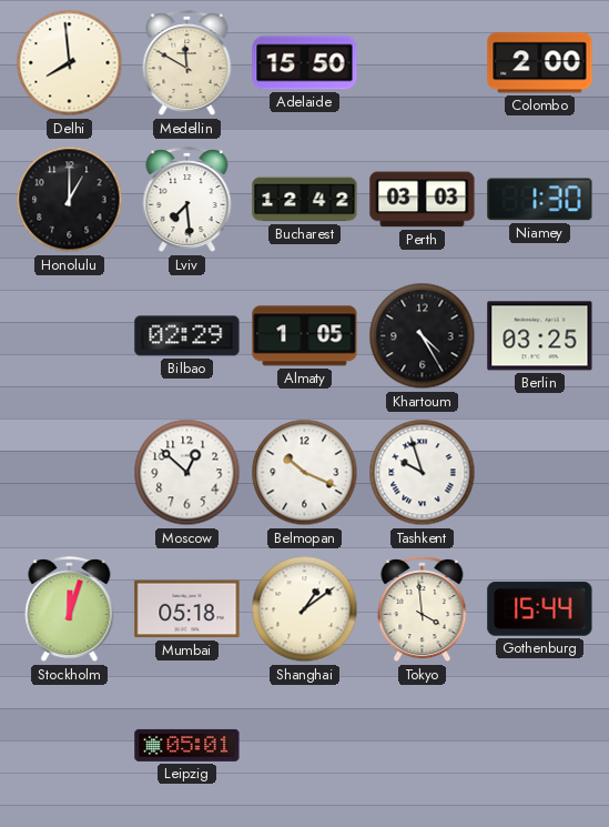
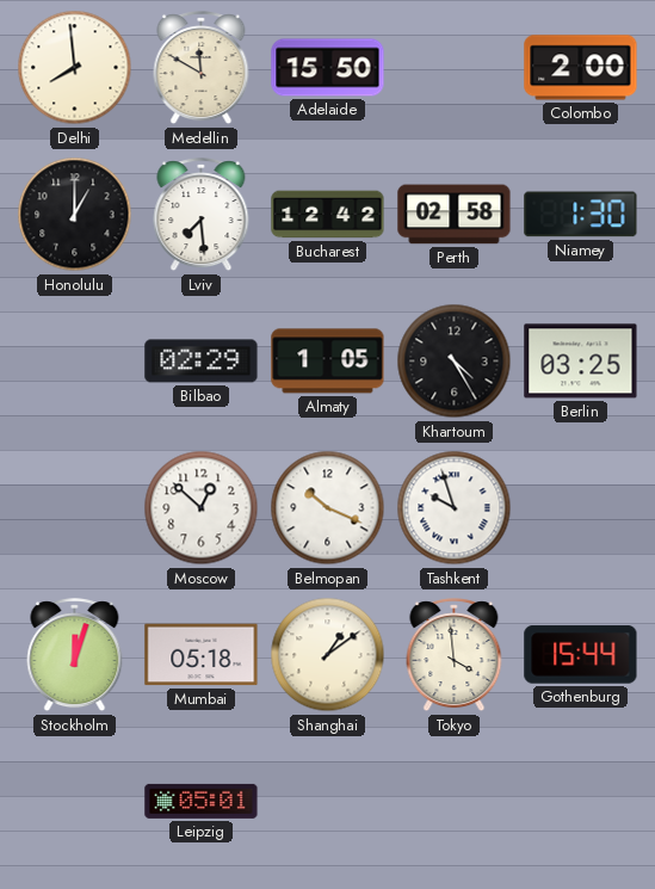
Perth: 03:03 -> 02:58 (455, 215)
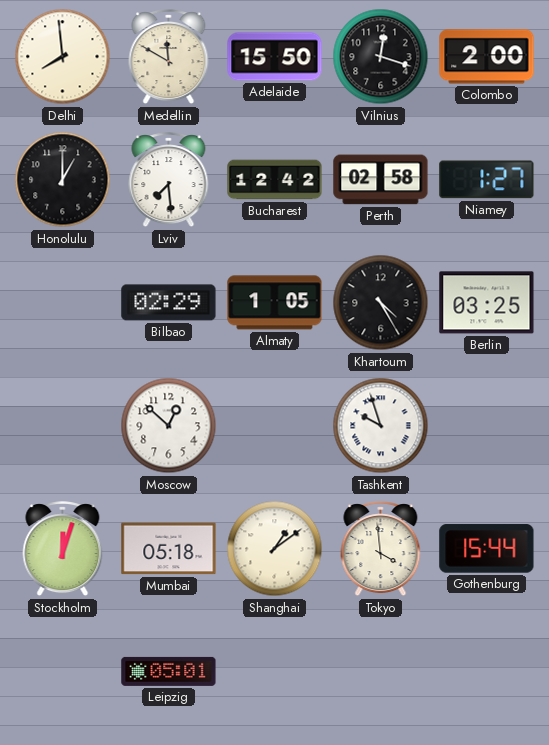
Vilnius: none -> 12:18 (381, 57)
Niamey: 1:30 -> 1:27 (487, 180)
Belmopan: 10:19 -> none (328, 508)
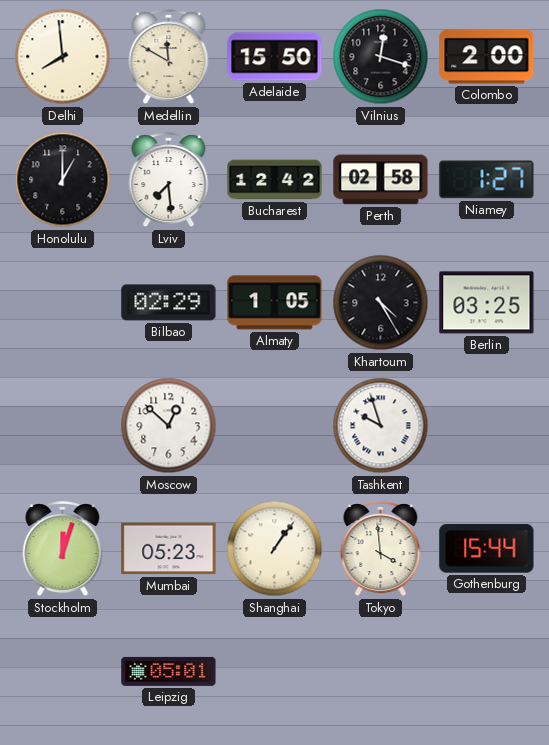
Mumbai: 05:18 -> 05:23 (169, 549)
Shanghai: 1:09 -> 1:06 (275, 549)
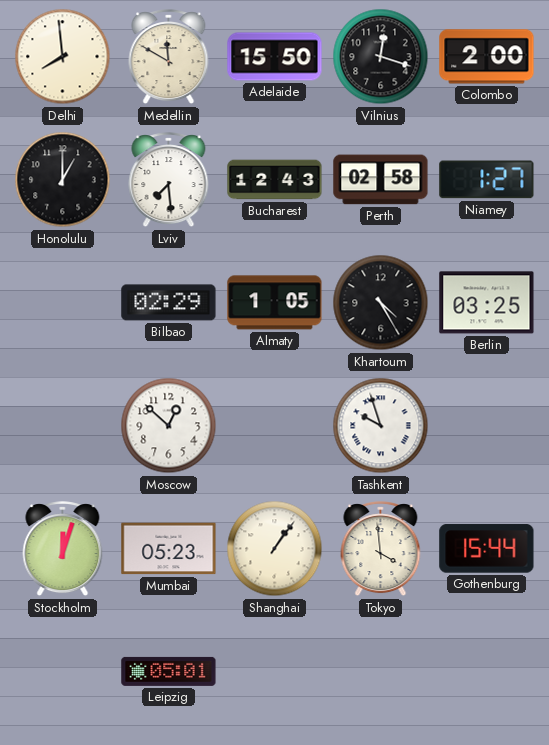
Bucharest: 12:42 -> 12:43 (275, 180)
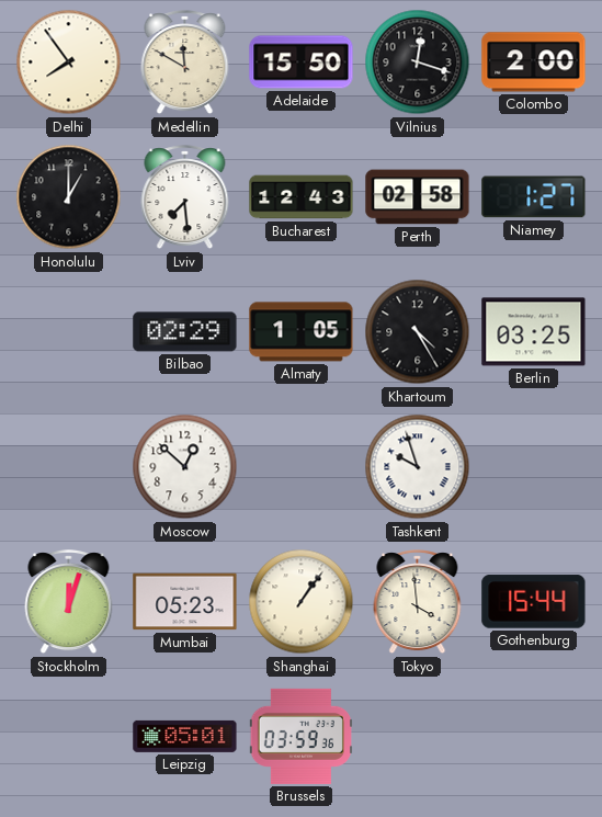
Delhi: 7:59 -> 7:54 (69, 63)
Brussels: none -> 03:59 (300, 736)
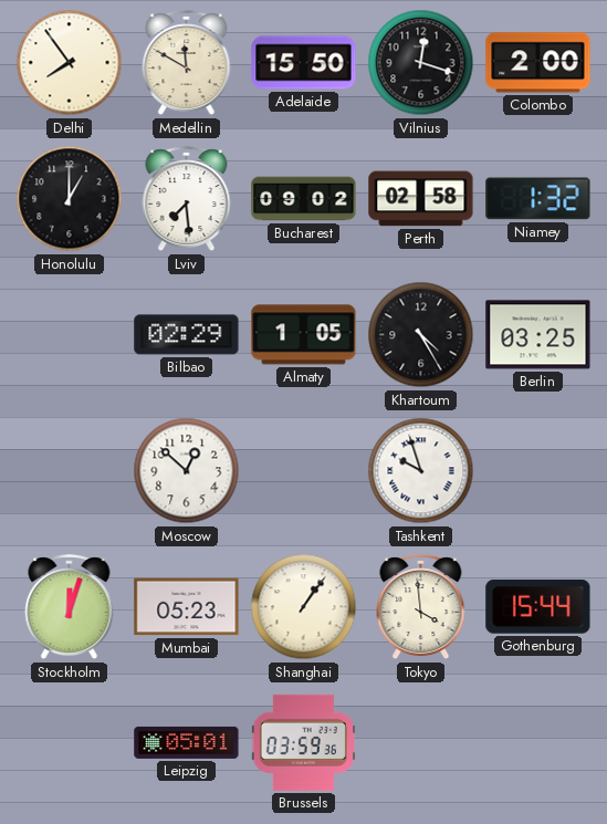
Bucharest: 12:43 -> 09:02 (304, 199)
Niamey: 1:27 -> 1:32 (538, 199)
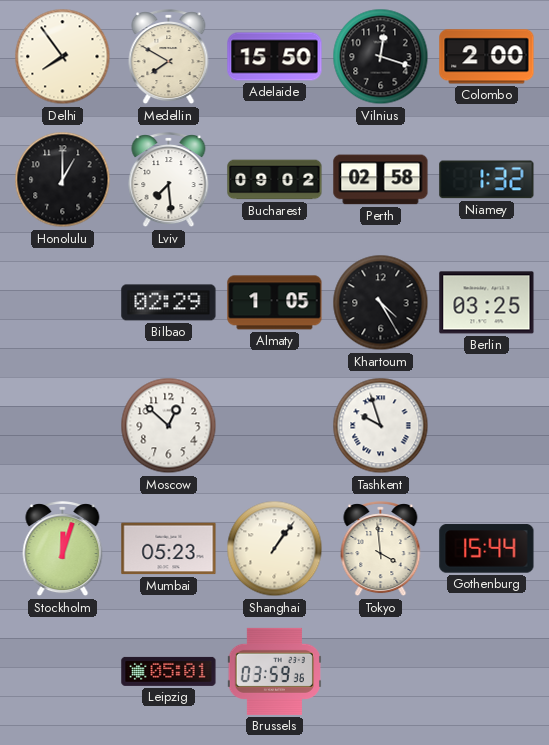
Medellin: 11:50 -> 7:50 (169, 57)
